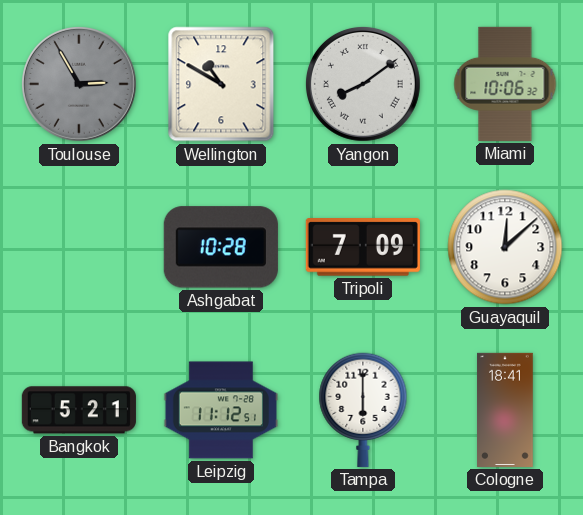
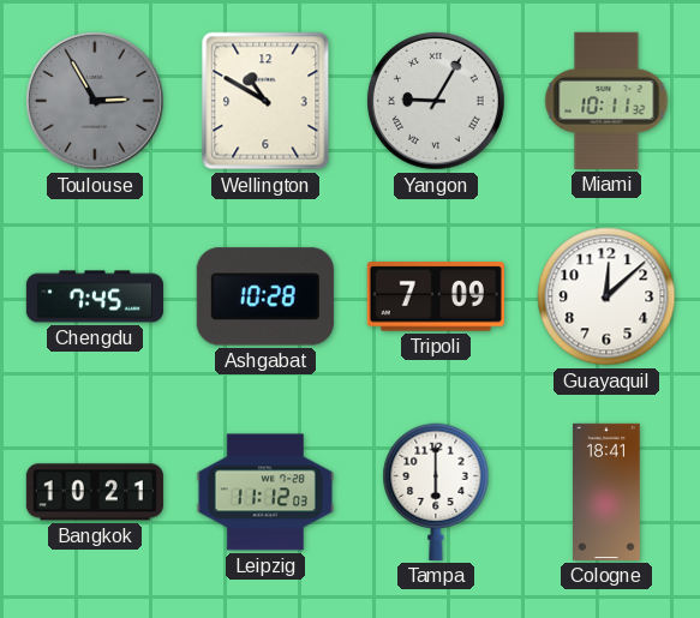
Yangon: 8:09 -> 9:05 (436, 101)
Miami: 10:06 -> 10:11 (606, 101)
Chengdu: none -> 7:45 (95, 296)
Bangkok: 5:21 -> 10:21 (95, 492)
Leipzig: 11:12:51 -> 11:12:03 (265, 492)
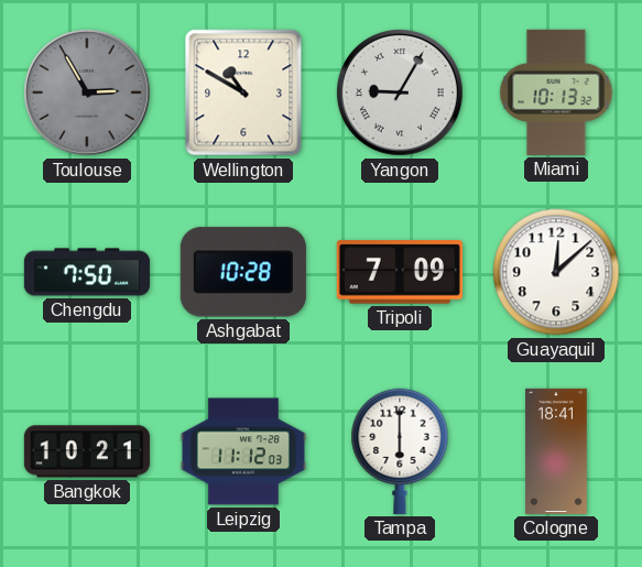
Miami: 10:11 -> 10:13 (556, 92)
Chengdu: 7:45 -> 7:50 (87, 272)
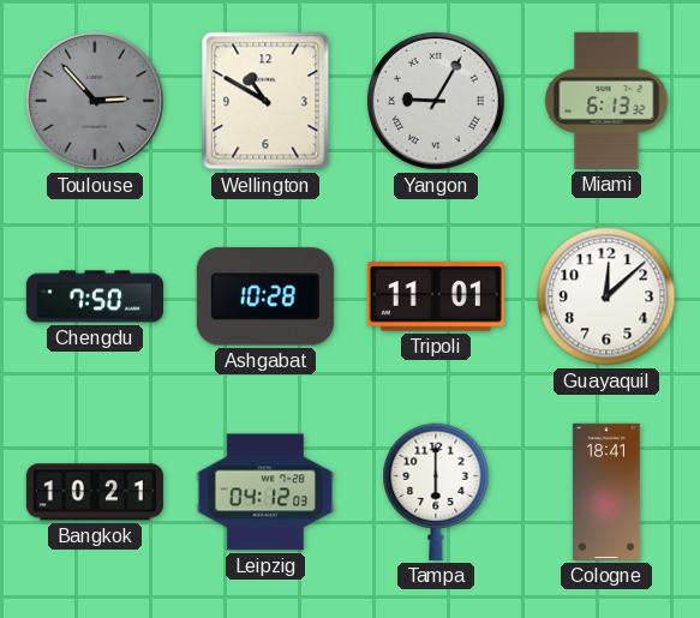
Toulouse: 2:55 -> 2:53 (95, 101)
Miami: 10:13 -> 6:13 (606, 101)
Tripoli: 7:09 -> 11:01 (436, 296)
Leipzig: 11:12 -> 04:12 (265, 492)
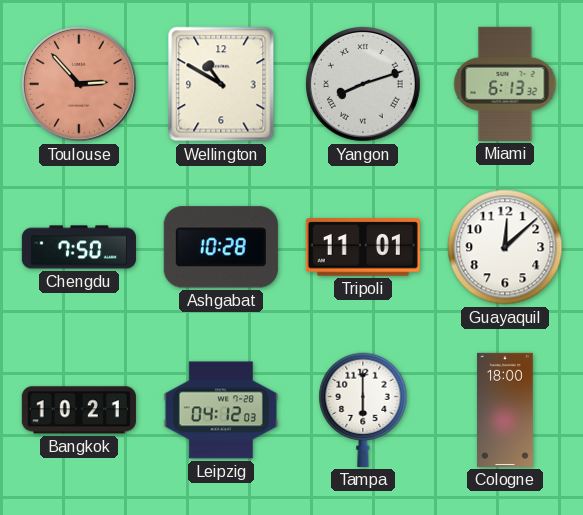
Toulouse dial: grey -> salmon (79, 84)
Yangon: 9:05 -> 8:12 (363, 84)
Cologne: 18:41 -> 18:00 (505, 410)
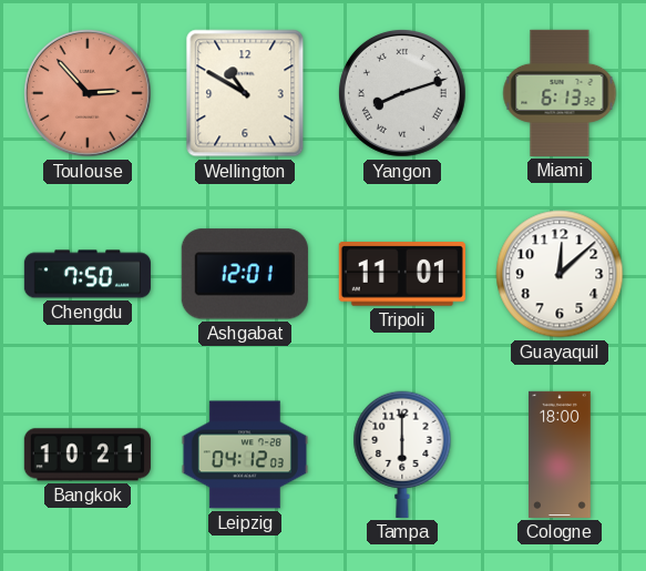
Ashgabat: 10:28 -> 12:01 (245, 274)
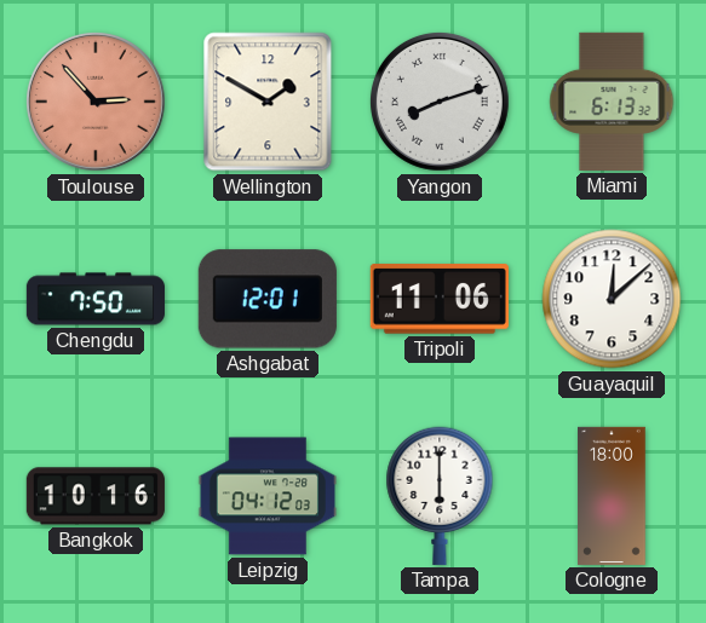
Wellington: 10:50 -> 1:50 (268, 102)
Tripoli: 11:01 -> 11:06 (440, 299)
Bangkok: 10:21 -> 10:16 (96, 496)
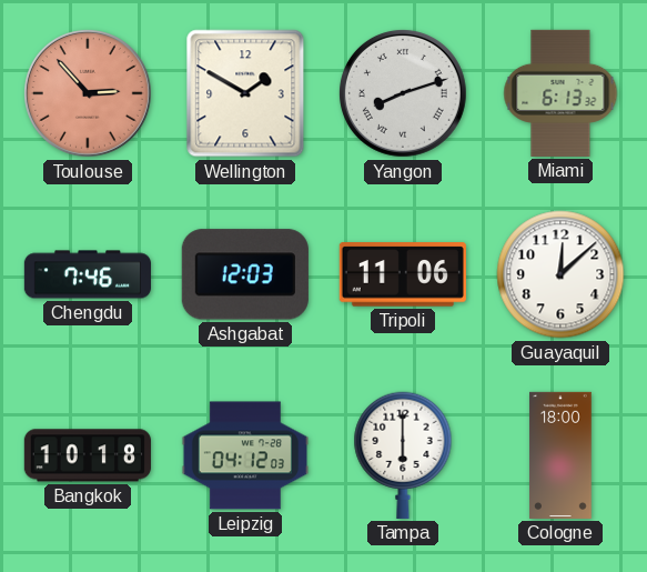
Chengdu: 7:50 -> 7:46 (88, 274)
Ashgabat: 12:01 -> 12:03 (245, 274)
Bangkok: 10:16 -> 10:18 (88, 455)
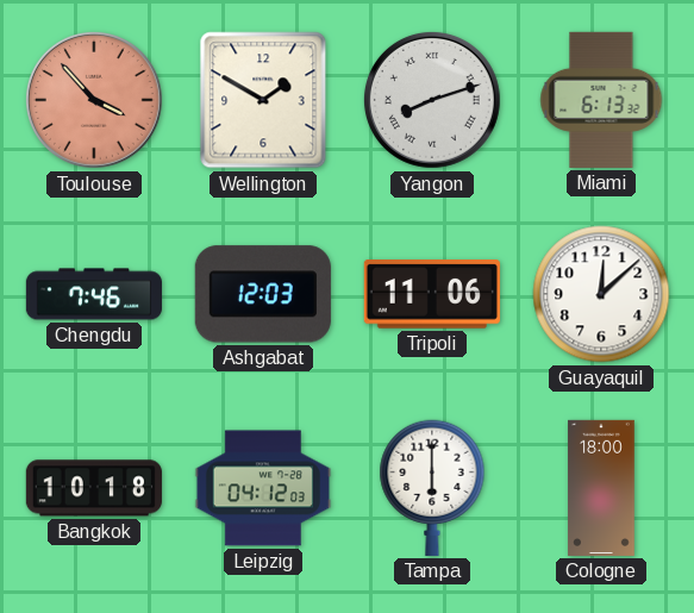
Toulouse: 2:53 -> 3:53 (94, 100)
